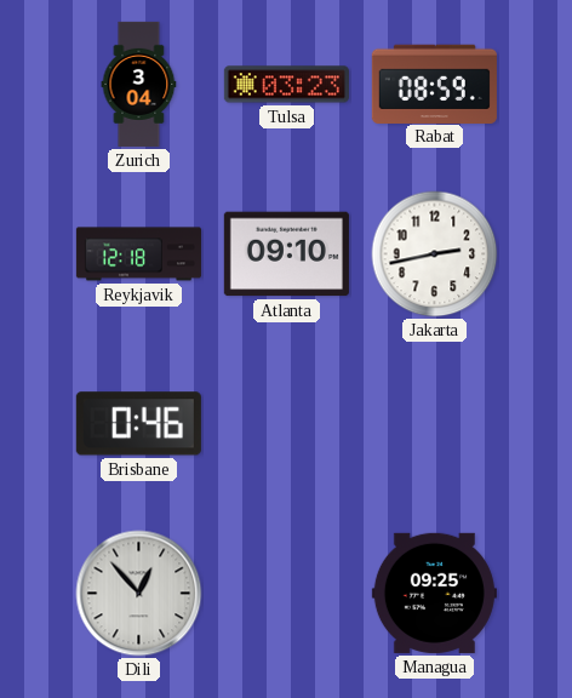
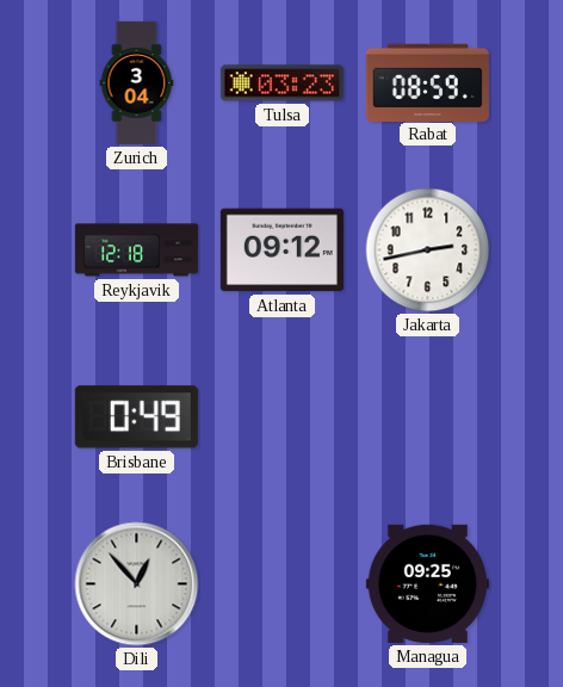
Atlanta: 09:10 -> 09:12 (281, 250)
Brisbane: 0:46 -> 0:49 (136, 417)
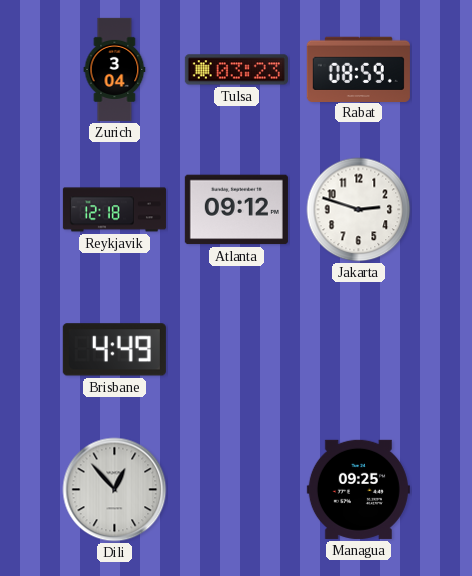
Jakarta: 2:43 -> 2:48 (359, 210)
Brisbane: 0:49 -> 4:49 (114, 350)
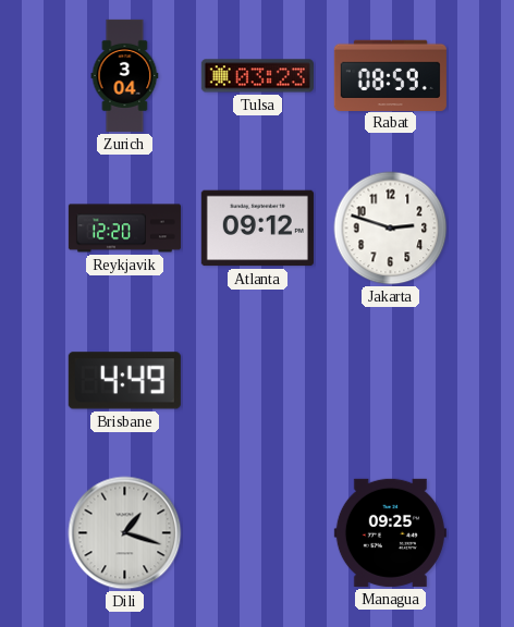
Reykjavik: 12:18 -> 12:20 (124, 229)
Dili: 12:53 -> 1:18 (125, 533)
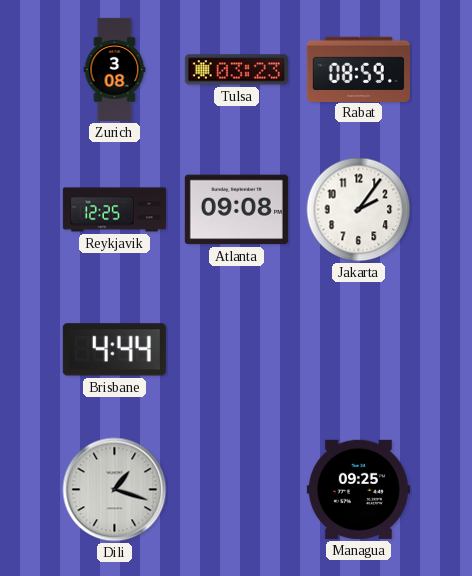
Zurich: 3:04 -> 3:08 (115, 69)
Reykjavik: 12:20 -> 12:25 (114, 210)
Atlanta: 09:12 -> 09:08 (236, 210)
Jakarta: 2:48 -> 2:06 (359, 210)
Brisbane: 4:49 -> 4:44 (114, 350)
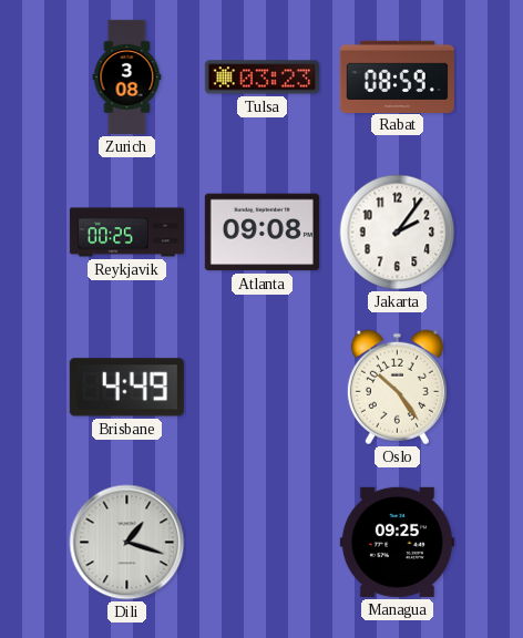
Reykjavik: 12:25 -> 00:25 (126, 233)
Brisbane: 4:44 -> 4:49 (126, 388)
Oslo: none -> 10:24 (397, 388)
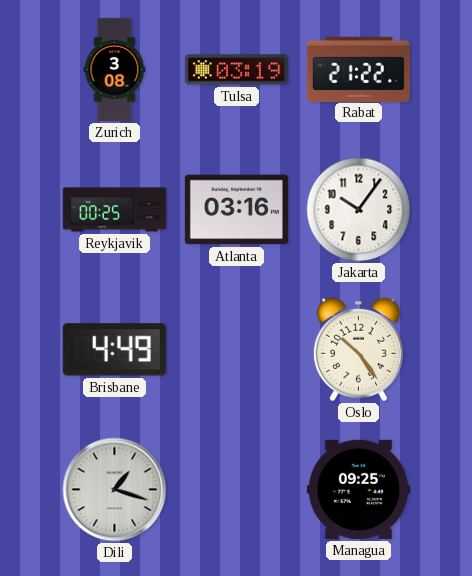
Tulsa: 03:23 -> 03:19 (236, 70)
Rabat: 08:59 -> 21:22 (358, 69)
Atlanta: 09:08 -> 03:16 (236, 210)
Jakarta: 2:06 -> 10:06 (359, 210)
